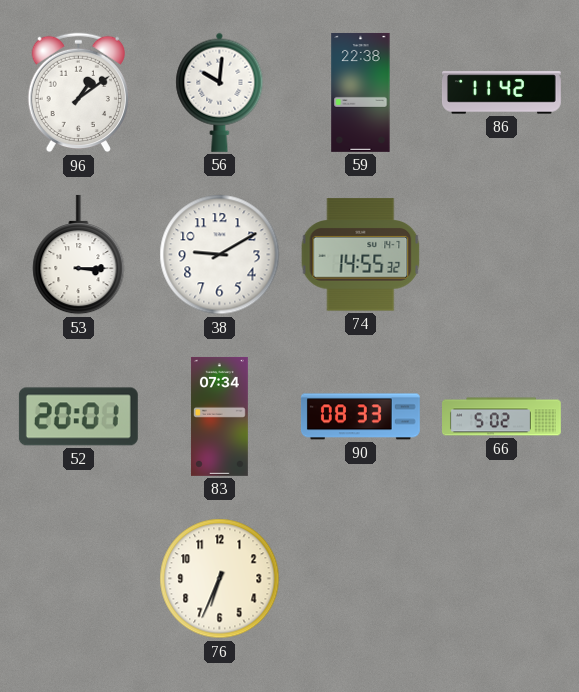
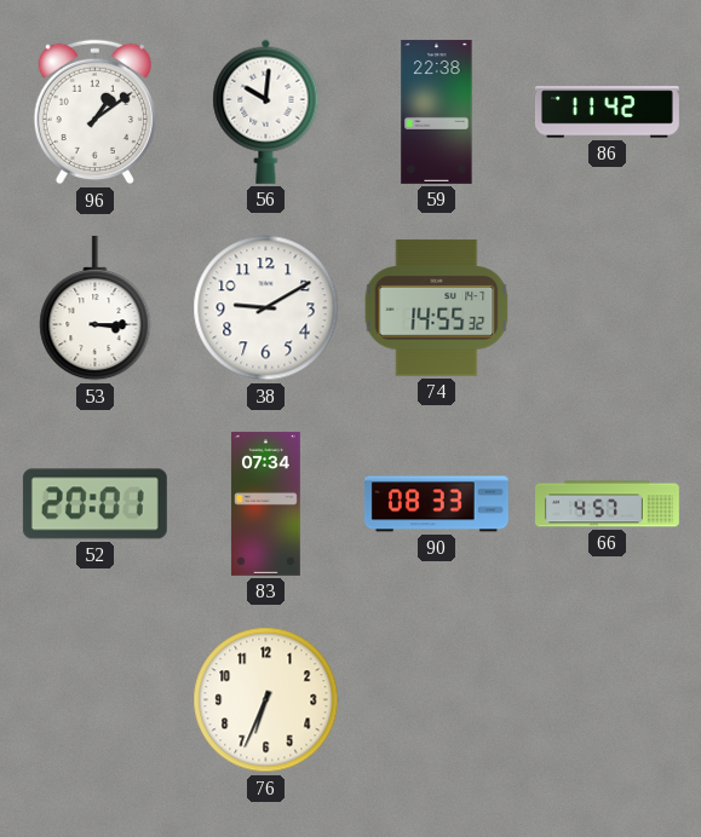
66: 5:02 -> 4:57 (608, 504)
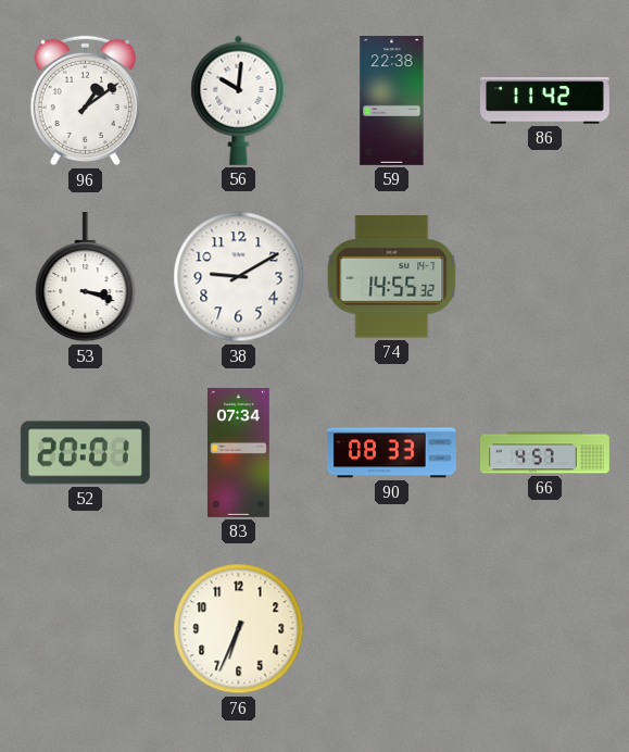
53: 3:15 -> 3:18 (86, 277)
